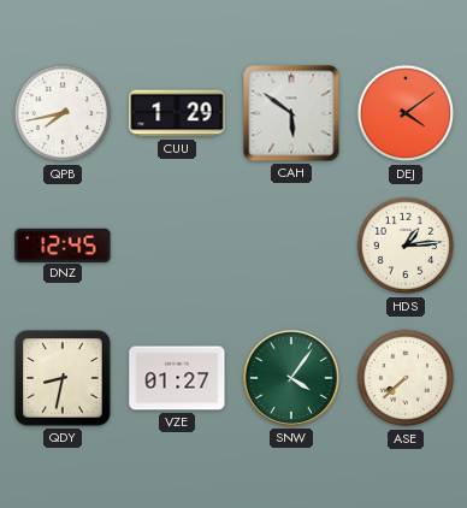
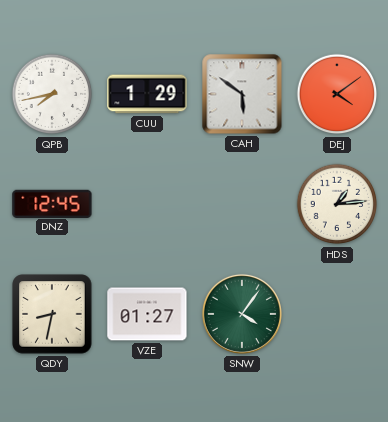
ASE: 7:38 -> none (406, 378)
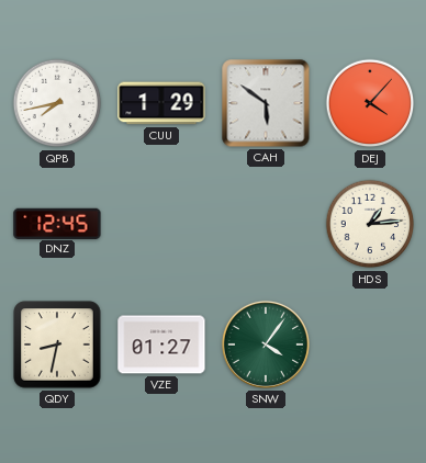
DEJ: 4:09 -> 4:07 (370, 103)
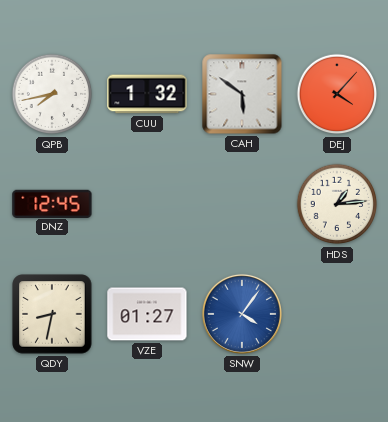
CUU: 1:29 -> 1:32 (147, 94)
SNW dial: green -> blue (242, 314)
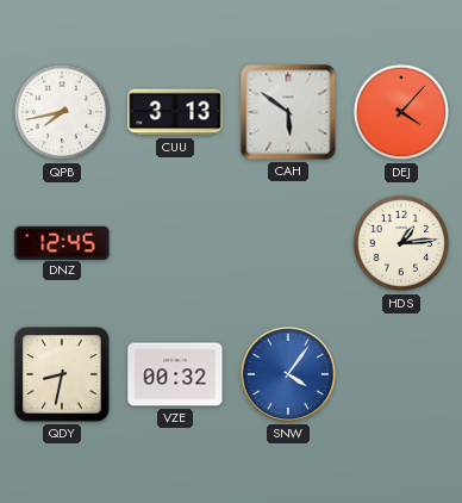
CUU: 1:32 -> 3:13 (175, 112)
VZE: 01:27 -> 00:32 (175, 374)
